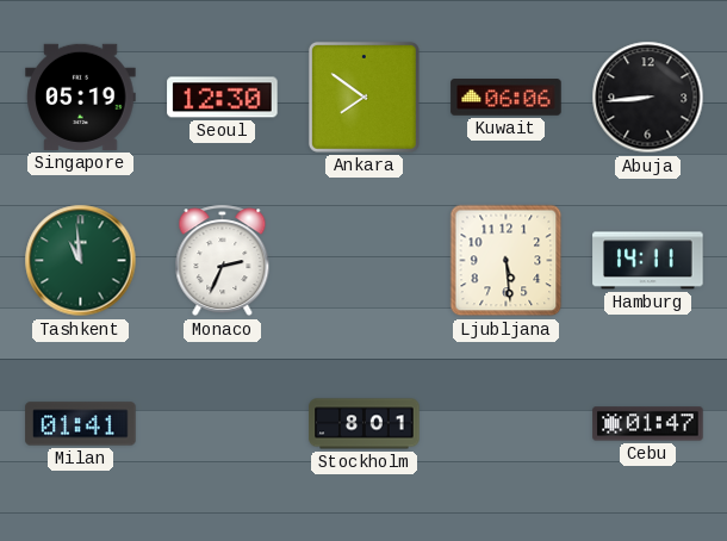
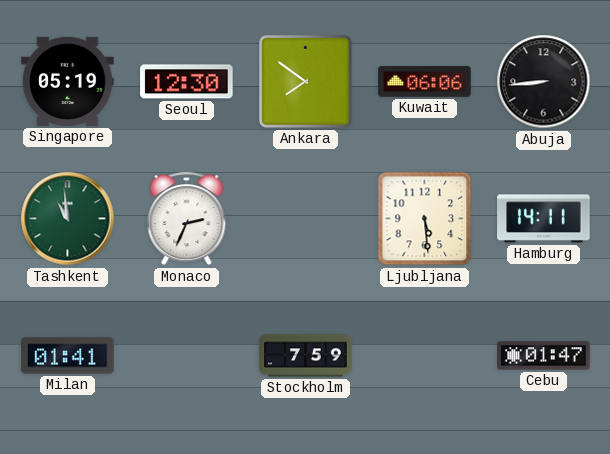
Stockholm: 8:01 -> 7:59 (306, 356)
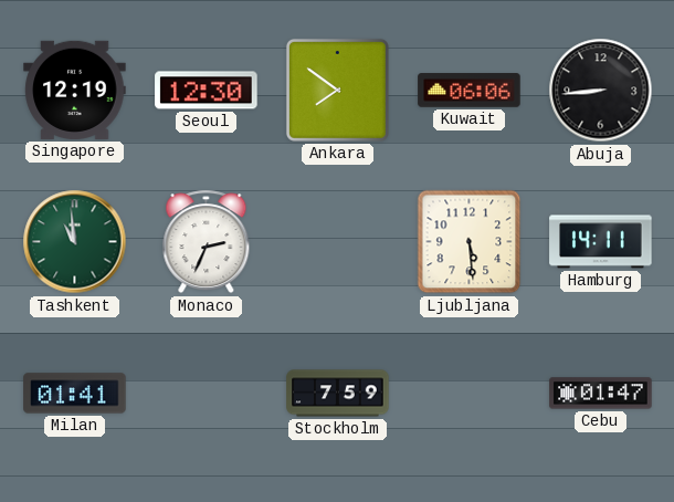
Singapore: 05:19 -> 12:19 (75, 90)
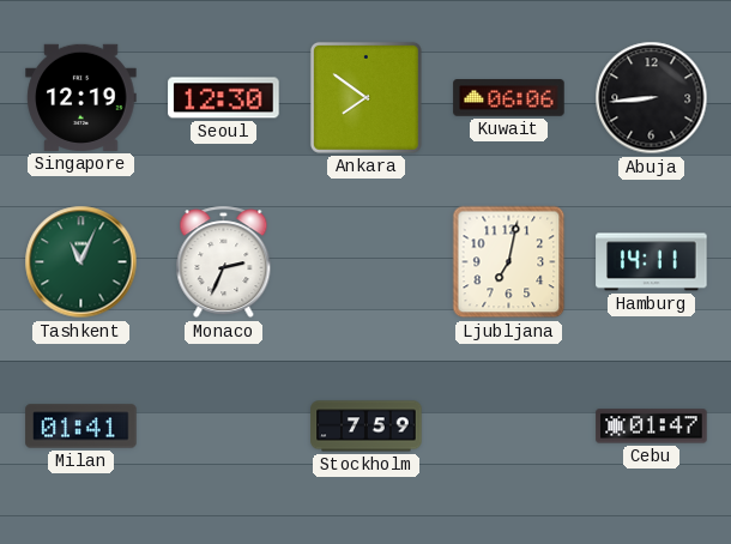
Tashkent: 10:59 -> 11:04 (81, 262)
Ljubljana: 5:29 -> 7:02 (509, 262)
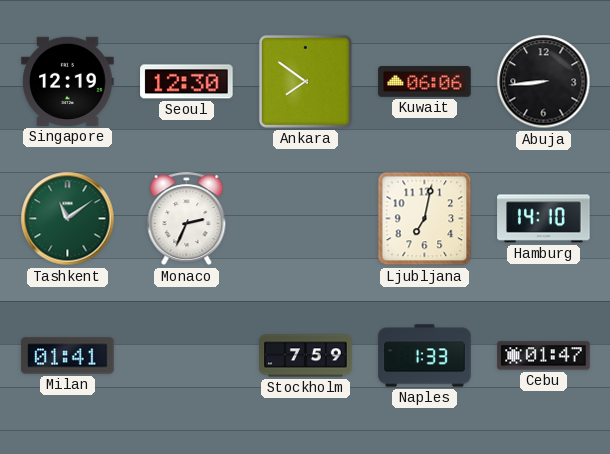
Tashkent: 11:04 -> 11:09 (68, 219)
Hamburg: 14:11 -> 14:10 (544, 219)
Naples: none -> 1:33 (425, 356)
